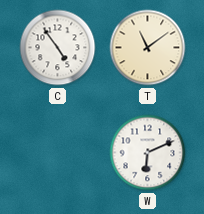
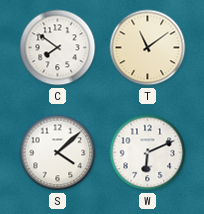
C: 4:54 -> 7:51 (58, 48)
S: none -> 4:08 (58, 153)
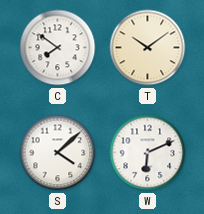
T: 11:09 -> 10:09 (148, 48)
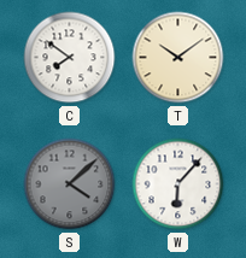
S dial: white -> grey (70, 184)
W: 6:11 -> 6:07 (178, 184)
